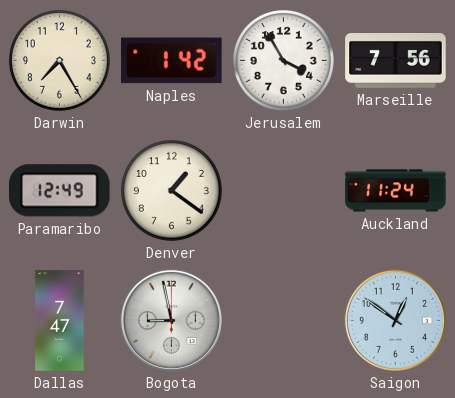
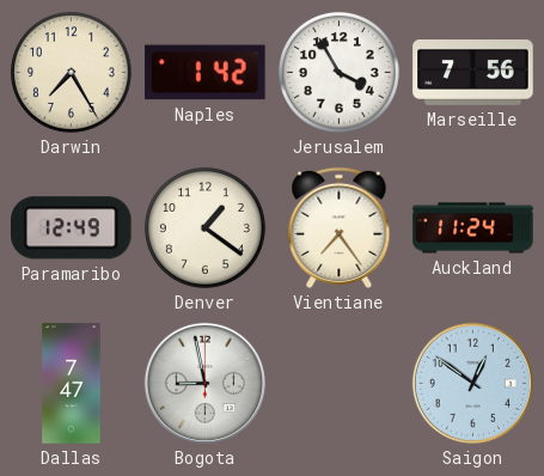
Vientiane: none -> 7:24 (340, 227)
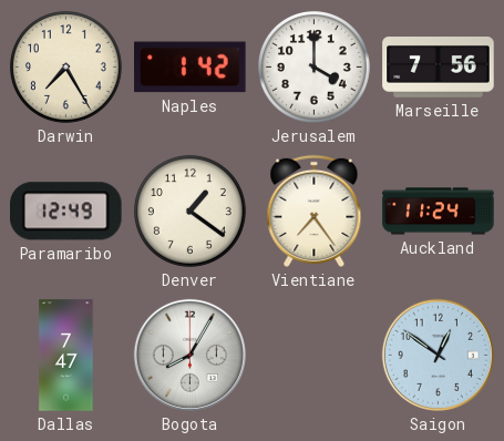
Jerusalem: 3:55 -> 4:00 (313, 66)
Bogota: 8:58 -> 8:05 (189, 355)
